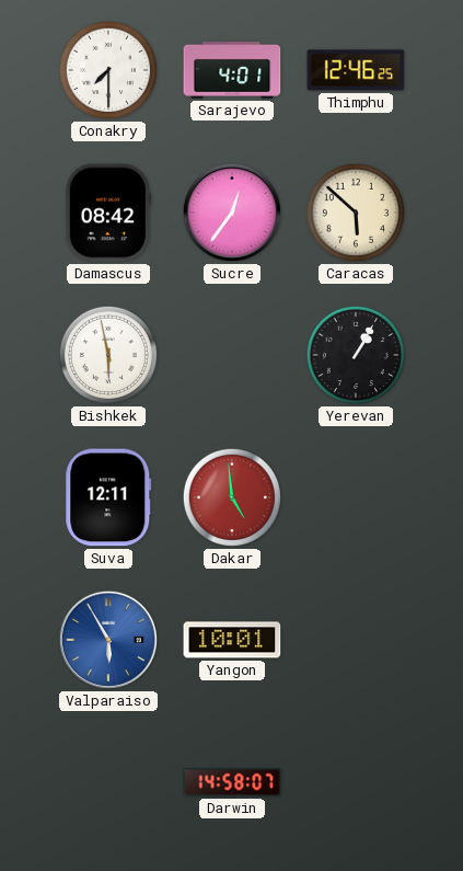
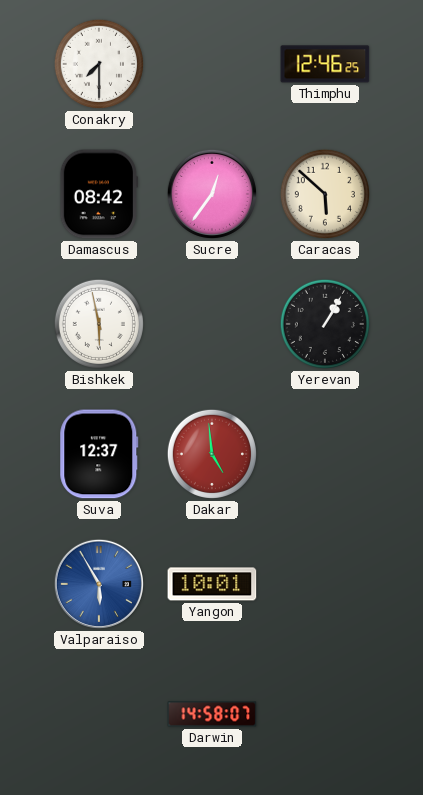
Sarajevo: 4:01 -> none (232, 70)
Suva: 12:11 -> 12:37 (99, 454)
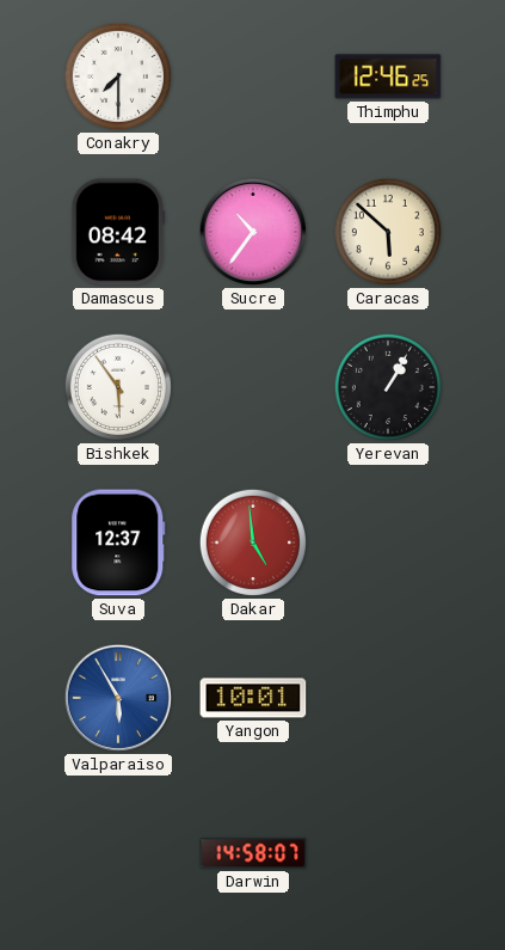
Sucre: 12:36 -> 10:36 (253, 232)
Bishkek: 5:58 -> 5:54 (118, 387)
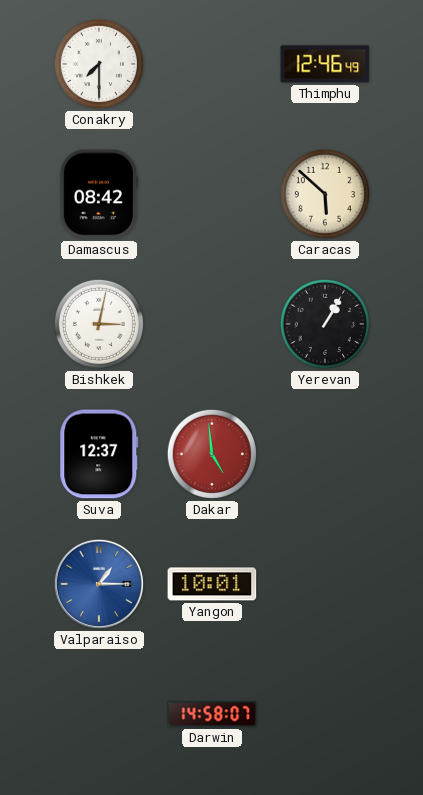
Thimphu: 12:46:25 -> 12:46:49 (325, 64)
Sucre: 10:36 -> none (253, 232)
Bishkek: 5:54 -> 3:02 (99, 324)
Valparaiso: 5:55 -> 1:15 (99, 584)
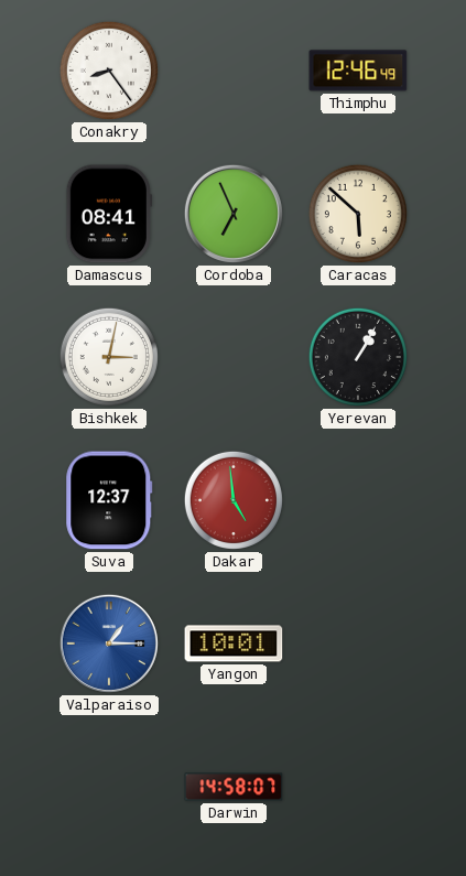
Conakry: 7:30 -> 8:24 (109, 71)
Damascus: 08:42 -> 08:41 (109, 214)
Cordoba: none -> 6:56 (234, 214)
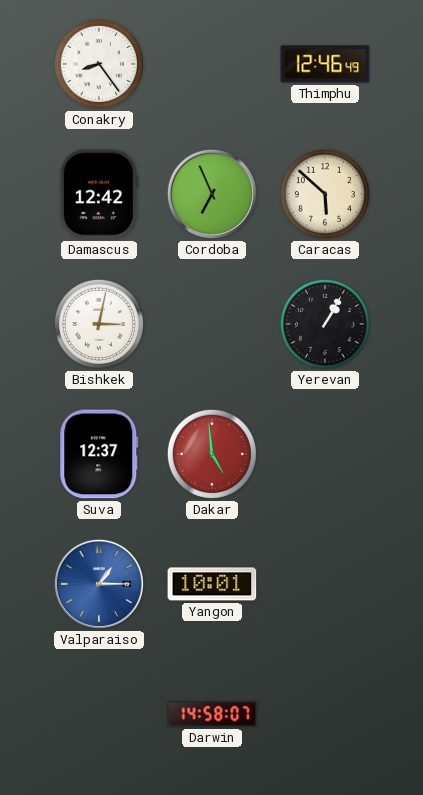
Damascus: 08:41 -> 12:42 (99, 194)
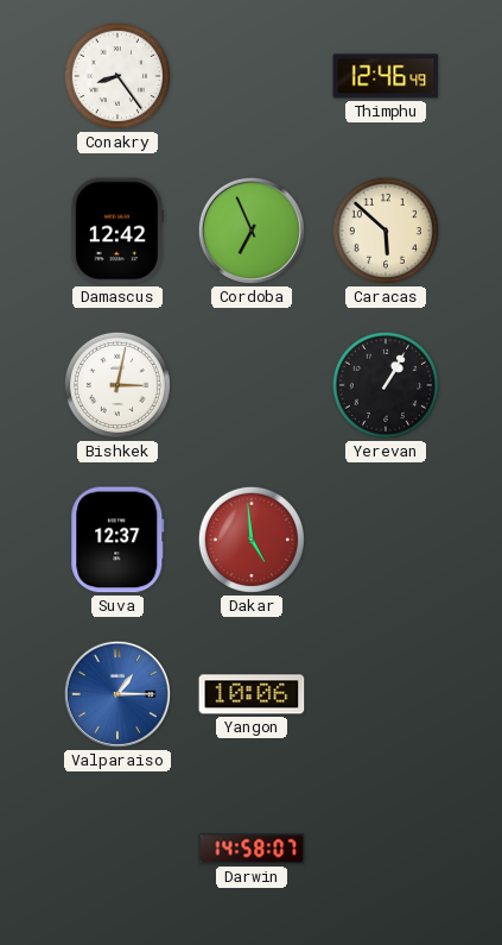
Yangon: 10:01 -> 10:06 (252, 694)
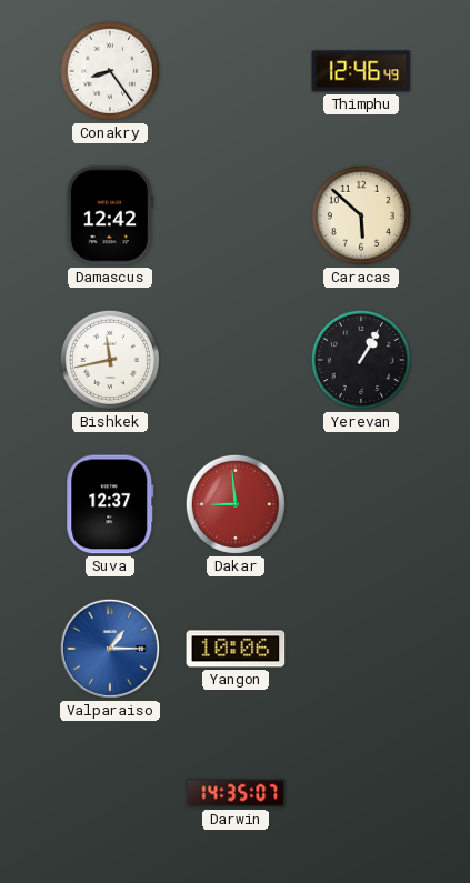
Cordoba: 6:56 -> none (252, 231)
Bishkek: 3:02 -> 11:43 (110, 360)
Dakar: 4:59 -> 8:59 (236, 504)
Darwin: 14:58 -> 14:35 (236, 793)
